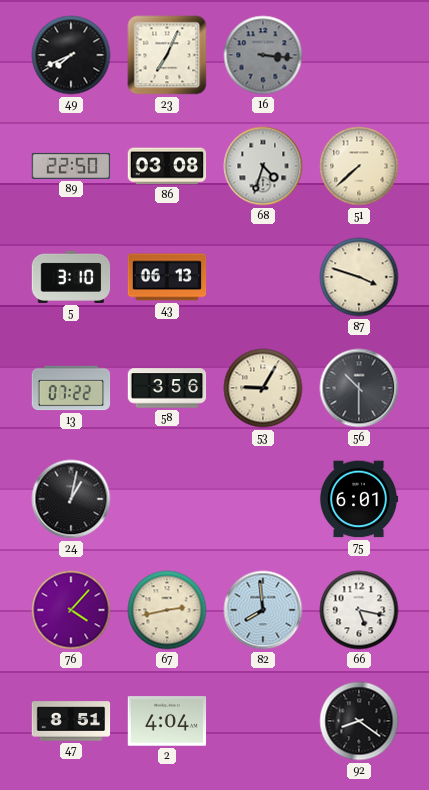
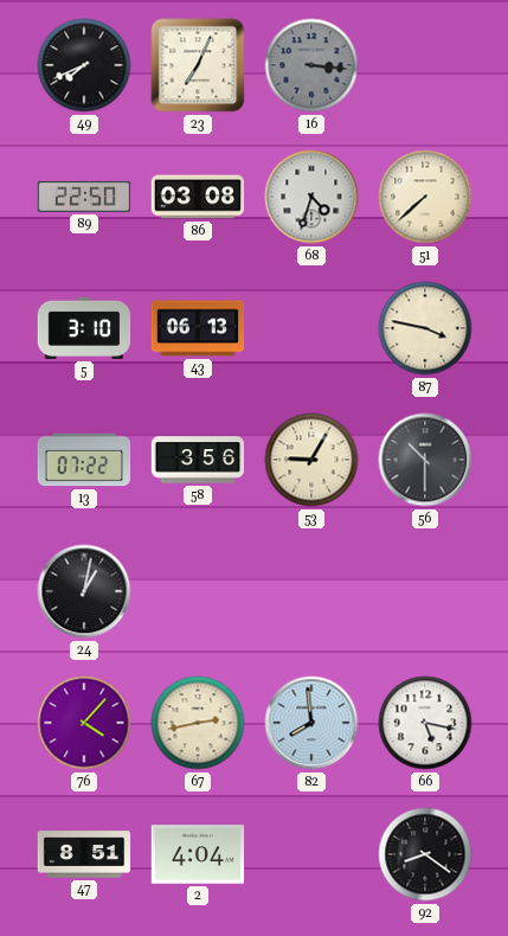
87: 3:48 -> 3:47 (425, 328)
75: 6:01 -> none (359, 499)
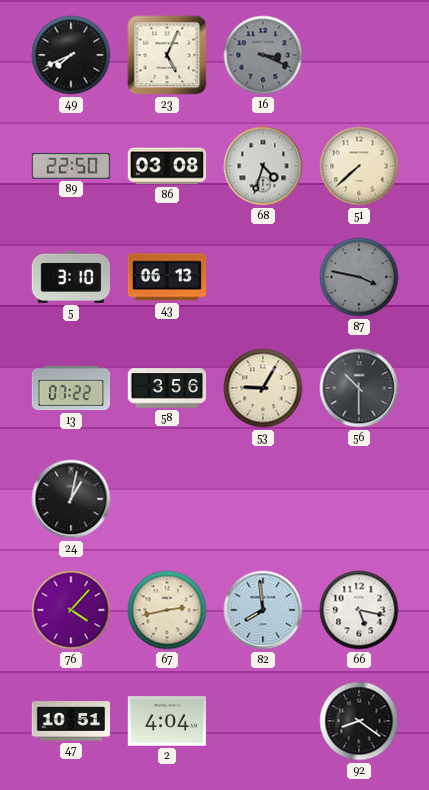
23: 7:04 -> 5:04 (167, 55)
16: 3:16 -> 3:19 (263, 55)
87 dial: cream -> grey (359, 277)
47: 8:51 -> 10:51 (71, 721)
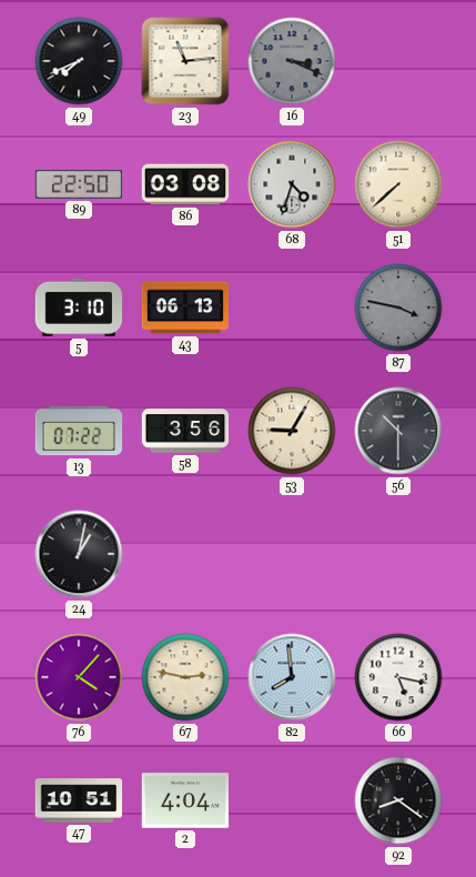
23: 5:04 -> 11:14 (185, 61)
67: 2:43 -> 2:47 (185, 677)
